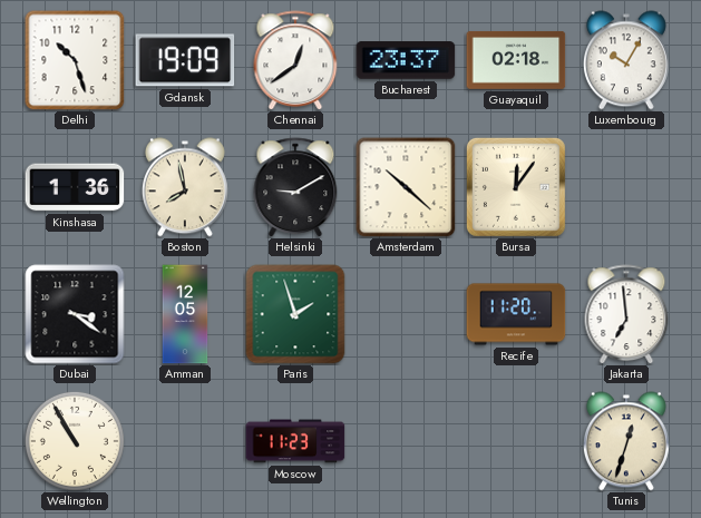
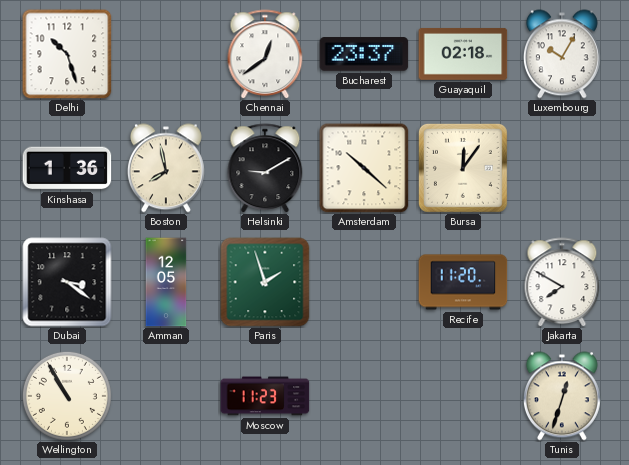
Gdansk: 19:09 -> none (185, 60)
Jakarta: 6:59 -> 7:50 (562, 282)
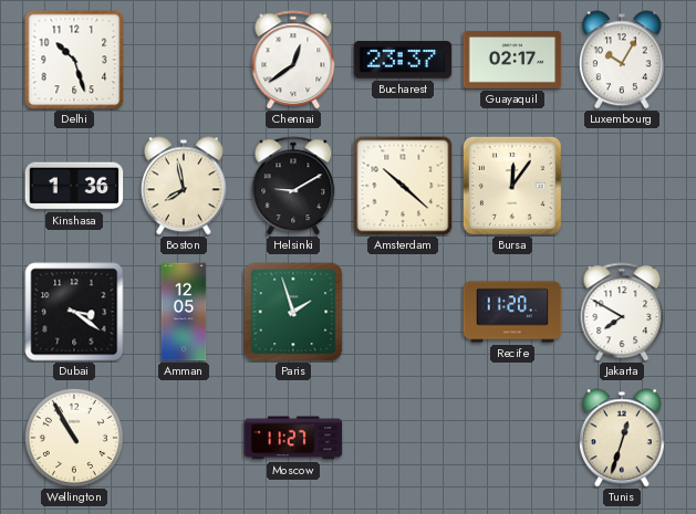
Guayaquil: 02:18 -> 02:17 (512, 60)
Moscow: 11:23 -> 11:27 (293, 438)
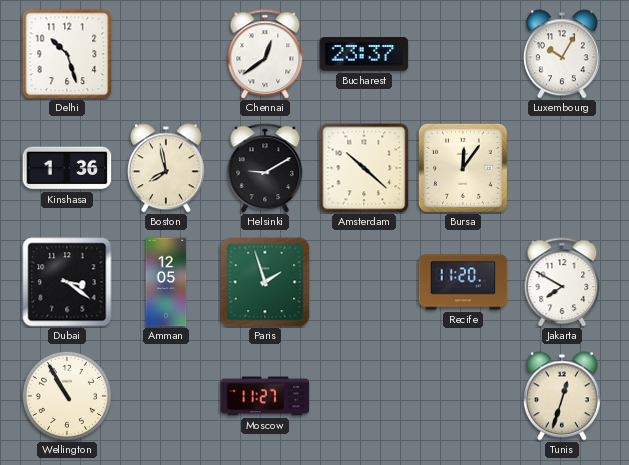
Guayaquil: 02:17 -> none (512, 60)
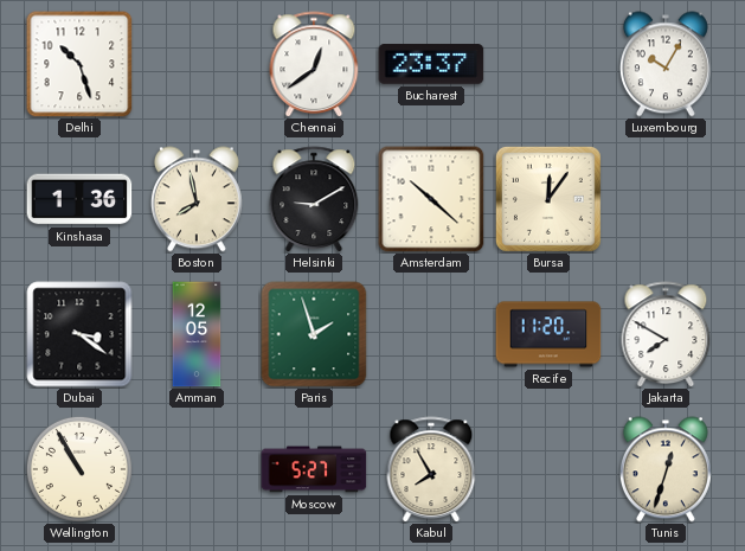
Moscow: 11:27 -> 5:27 (314, 469)
Kabul: none -> 7:55 (431, 469)
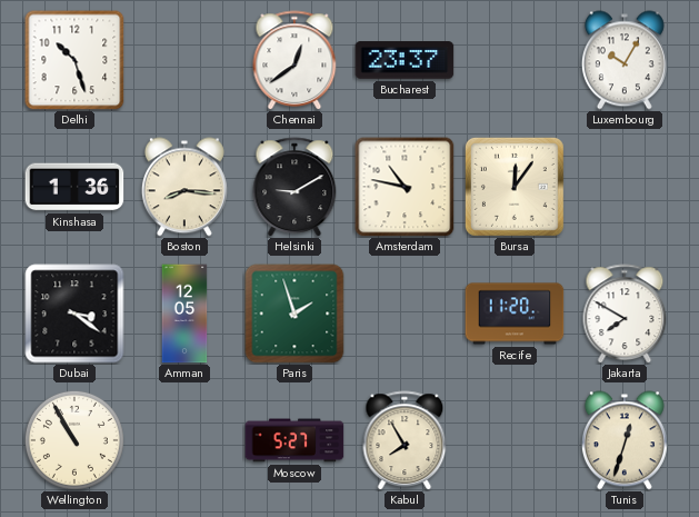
Boston: 7:58 -> 8:16 (184, 187)
Amsterdam: 10:22 -> 10:47 (405, 187)
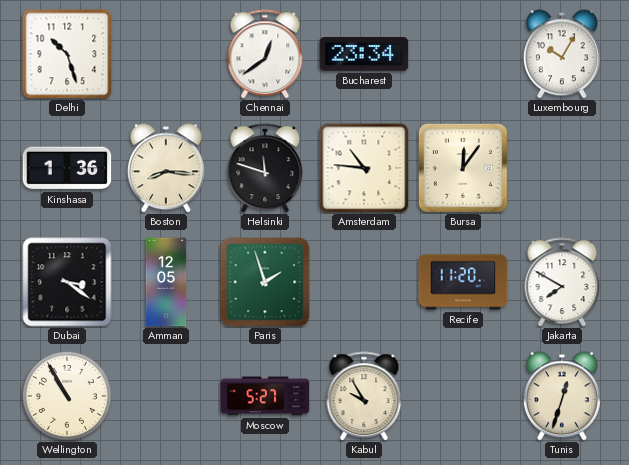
Bucharest: 23:37 -> 23:34 (364, 54)
Helsinki: 9:10 -> 11:48 (265, 168)
Amsterdam: 10:47 -> 10:46 (364, 168)
Kabul: 7:55 -> 9:55 (364, 396)
